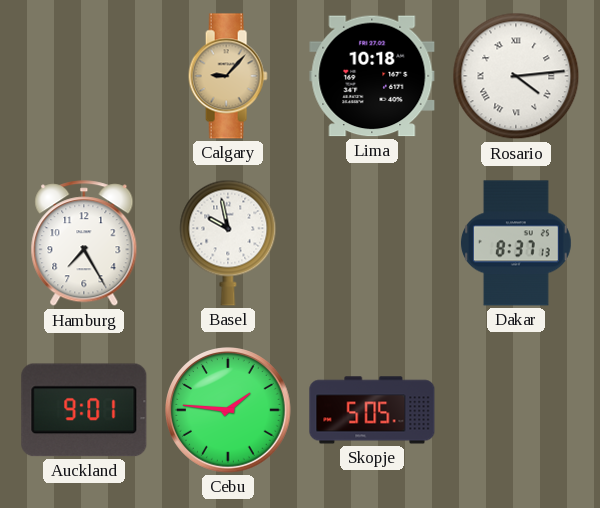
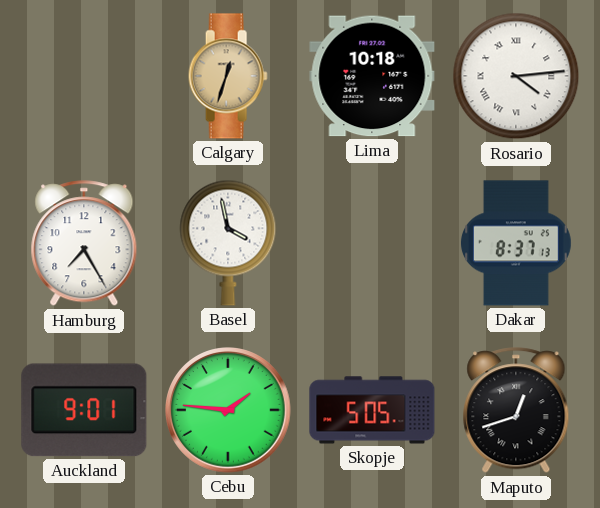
Calgary: 9:07 -> 12:33 (228, 76)
Basel: 9:58 -> 3:58 (228, 243)
Maputo: none -> 12:42 (516, 411)
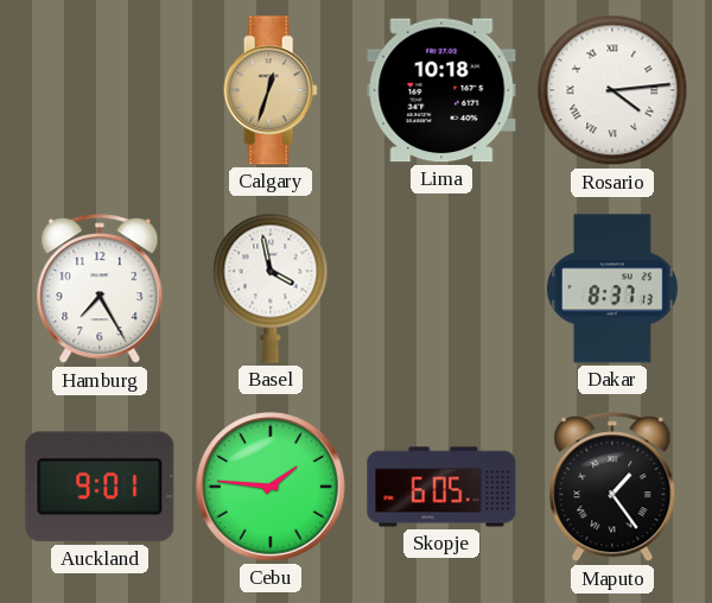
Skopje: 5:05 -> 6:05 (441, 487)
Maputo: 12:42 -> 1:24 (612, 488)
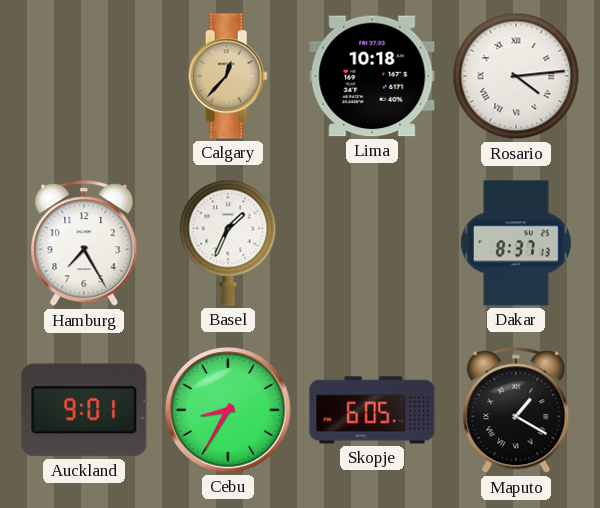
Calgary: 12:33 -> 12:37 (228, 76)
Basel: 3:58 -> 1:34 (228, 243)
Cebu: 1:46 -> 8:35 (228, 410)
Maputo: 1:24 -> 1:20 (516, 411)
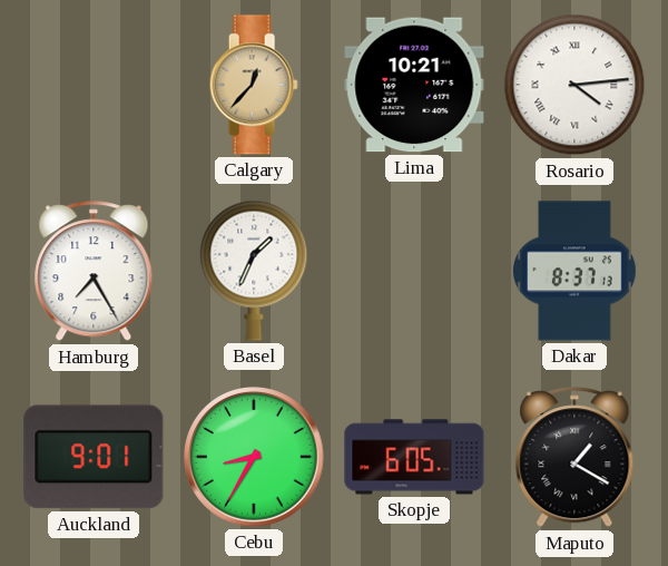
Lima: 10:18 -> 10:21 (414, 85)
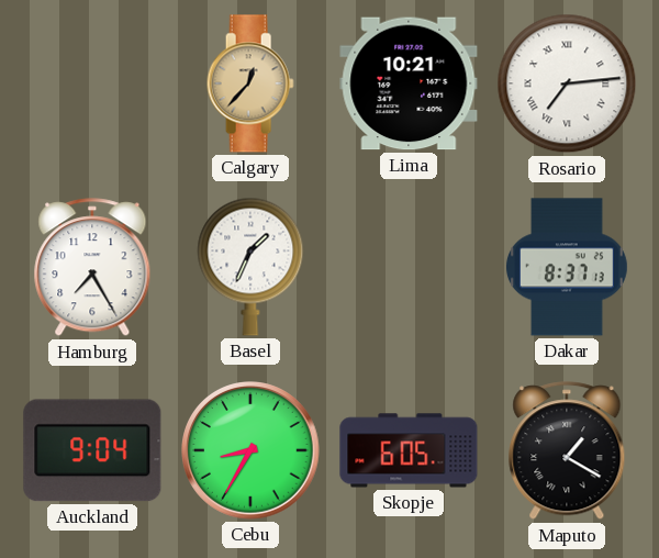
Rosario: 4:14 -> 7:14 (567, 83)
Auckland: 9:01 -> 9:04 (92, 450)
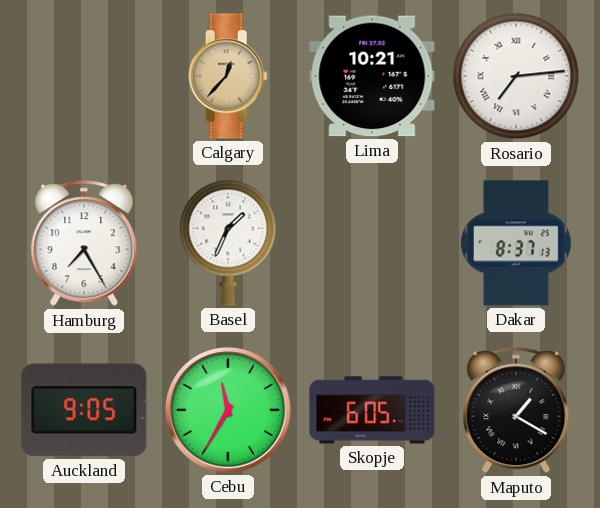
Auckland: 9:04 -> 9:05 (84, 410)
Cebu: 8:35 -> 11:35 (228, 410)
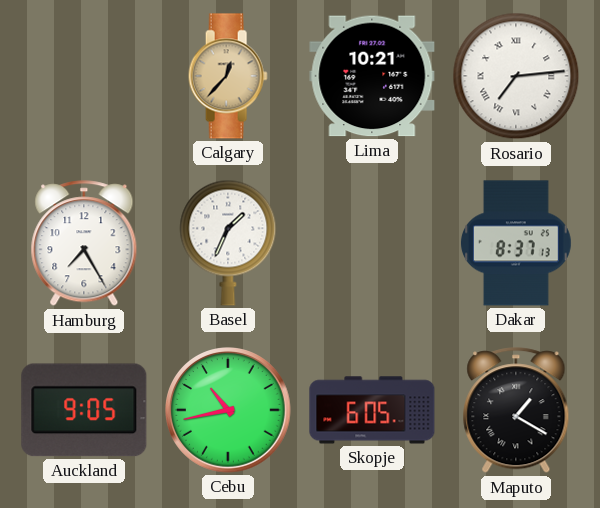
Cebu: 11:35 -> 10:43 (228, 410)
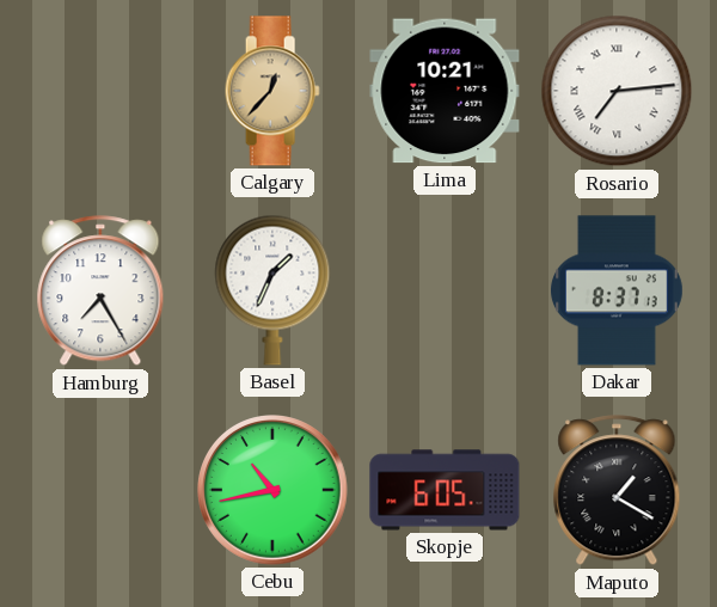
Auckland: 9:05 -> none (84, 410)
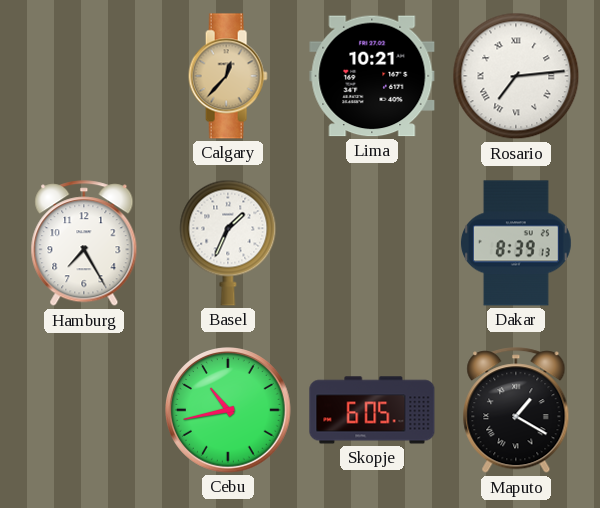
Dakar: 8:37 -> 8:39 (516, 243)
